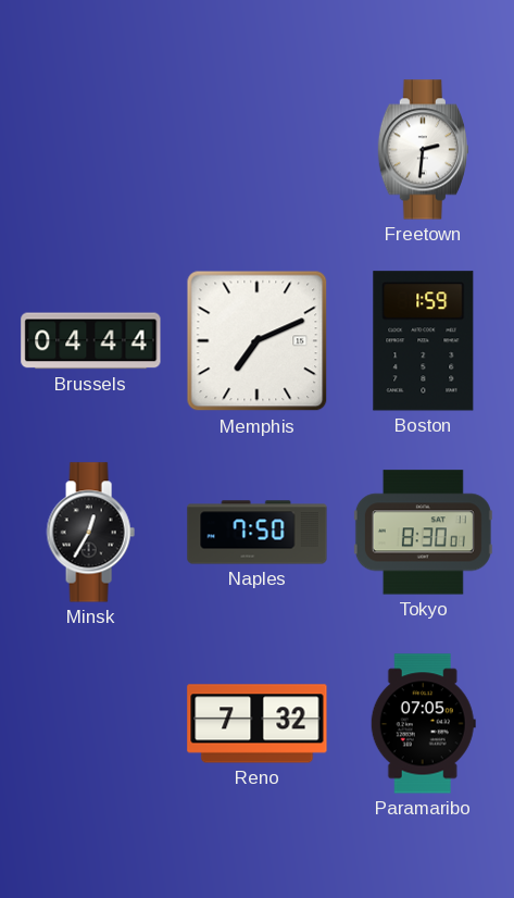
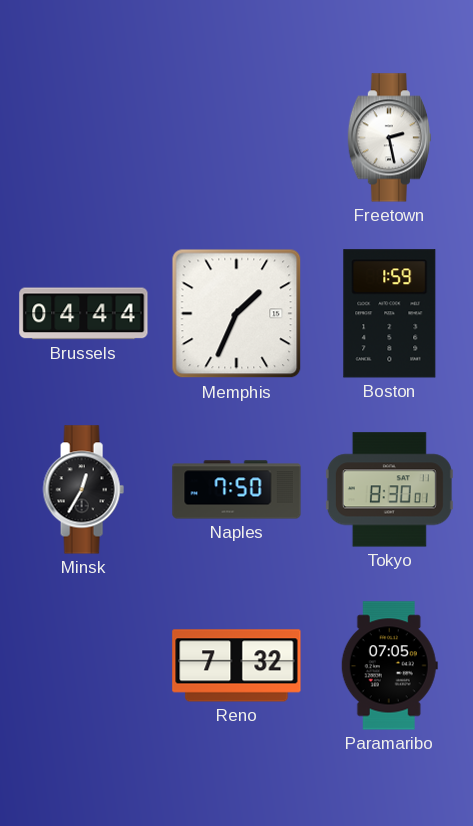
Freetown: 2:31 -> 2:28 (389, 138)
Memphis: 7:11 -> 1:34 (237, 314)
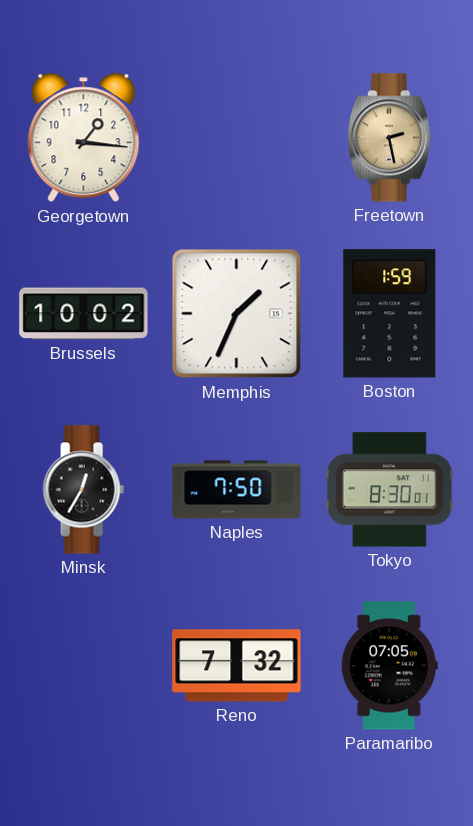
Georgetown: none -> 1:16 (84, 138)
Freetown dial: white -> champagne (389, 138)
Brussels: 04:44 -> 10:02 (84, 314)
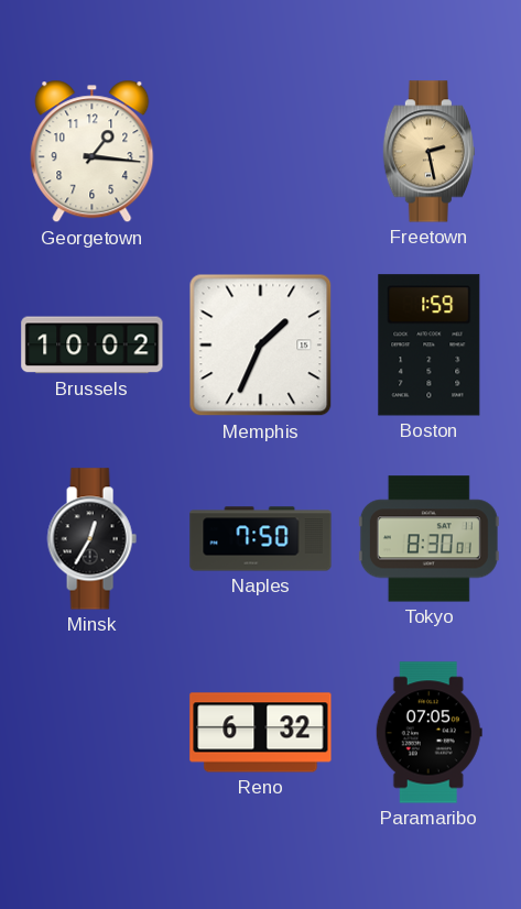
Reno: 7:32 -> 6:32 (261, 733)
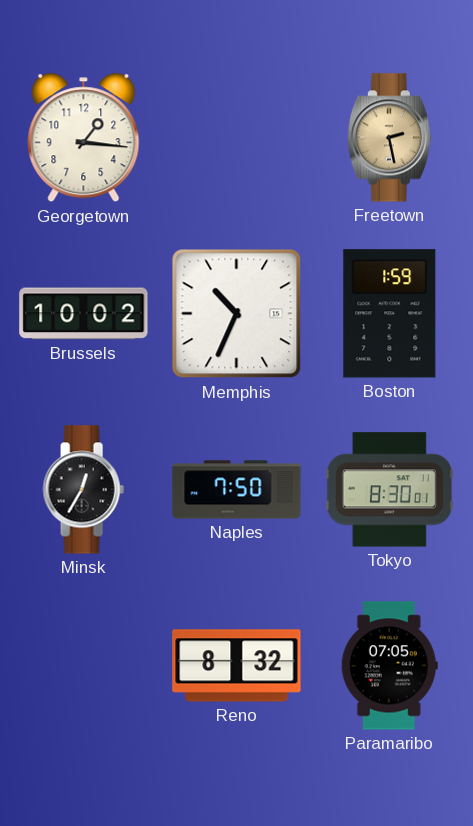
Memphis: 1:34 -> 10:34 (237, 314)
Reno: 6:32 -> 8:32 (237, 666)
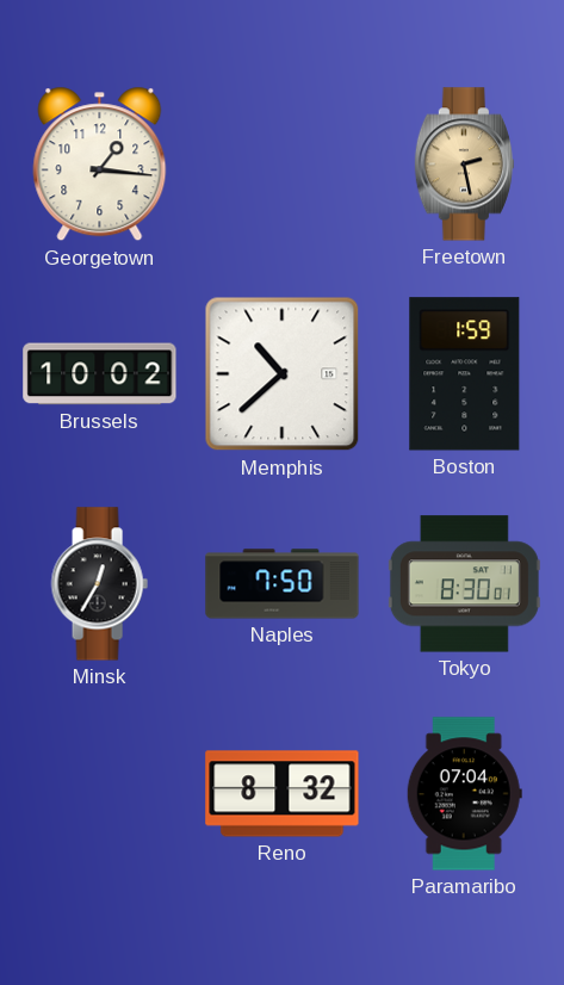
Memphis: 10:34 -> 10:38 (283, 374)
Paramaribo: 07:05 -> 07:04 (464, 794)
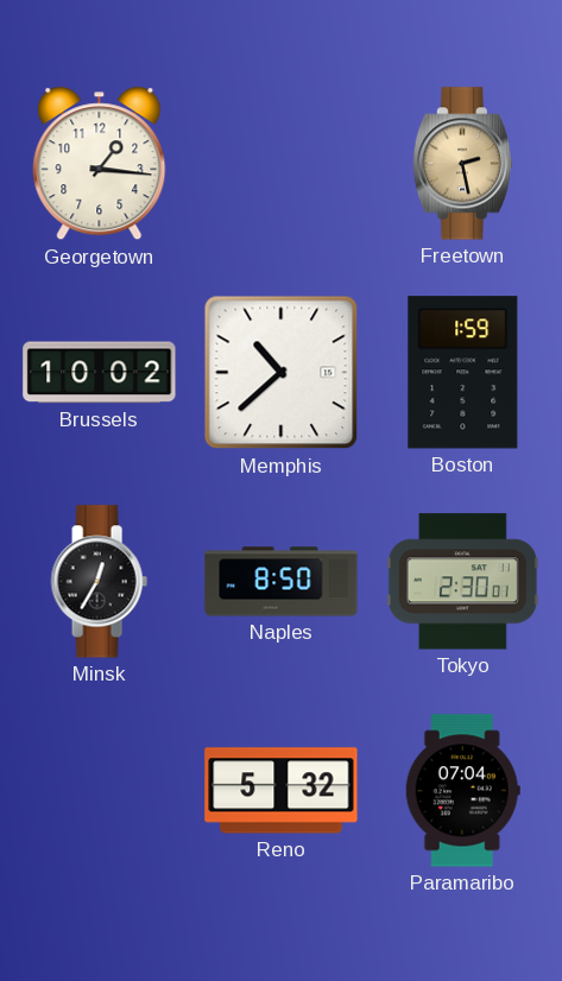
Naples: 7:50 -> 8:50 (282, 582)
Tokyo: 8:30 -> 2:30 (462, 582)
Reno: 8:32 -> 5:32 (282, 791)
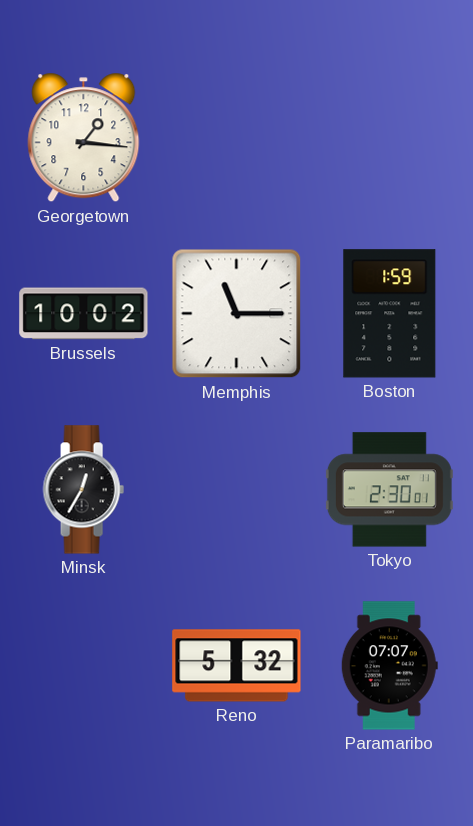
Freetown: 2:28 -> none (462, 164)
Memphis: 10:38 -> 11:15 (237, 314)
Naples: 8:50 -> none (282, 582)
Paramaribo: 07:04 -> 07:07 (389, 666)
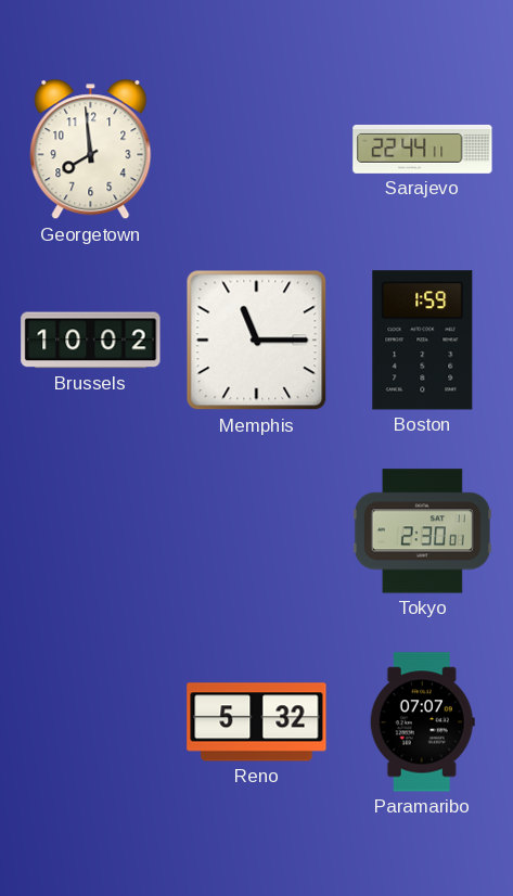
Georgetown: 1:16 -> 7:59 (91, 150)
Sarajevo: none -> 22:44 (423, 149)
Minsk: 12:35 -> none (83, 490)
